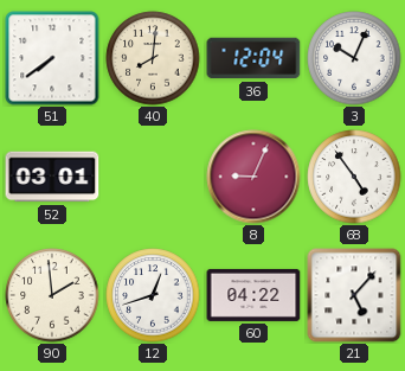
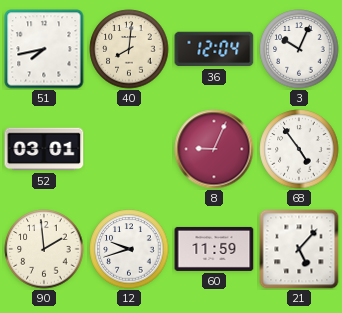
51: 7:39 -> 7:43 (44, 49)
12: 12:42 -> 9:42 (129, 249)
60: 04:22 -> 11:59 (214, 249)
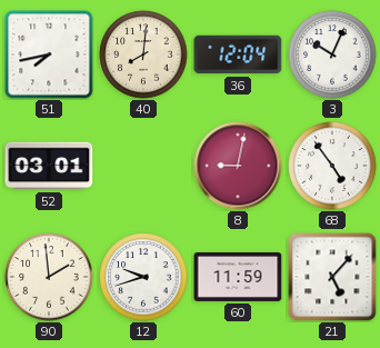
8: 9:04 -> 9:02 (238, 166)
